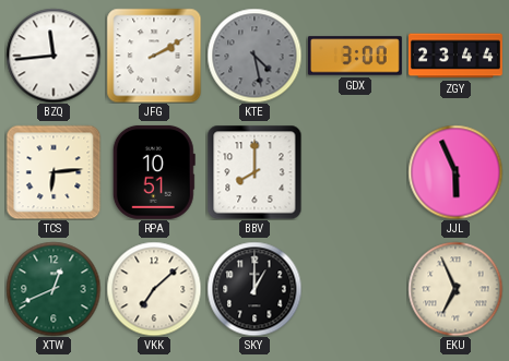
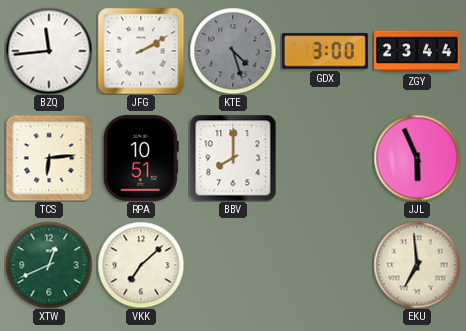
KTE: 4:28 -> 4:27 (233, 51)
SKY: 1:00 -> none (254, 289)
EKU: 6:56 -> 6:59 (417, 265)
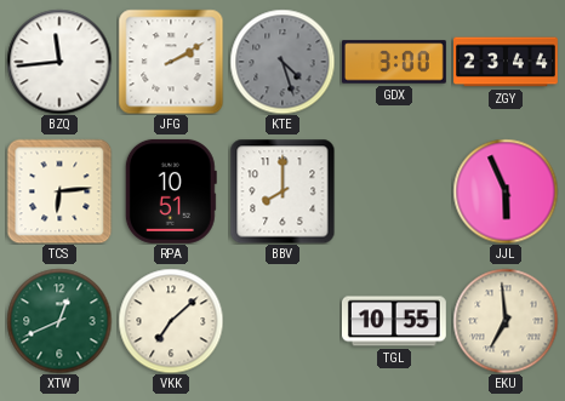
TGL: none -> 10:55 (394, 321)
